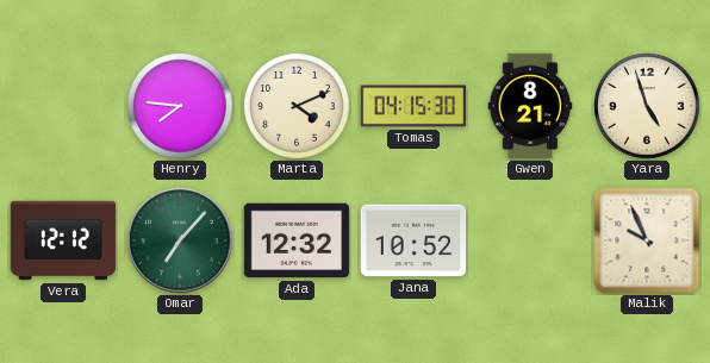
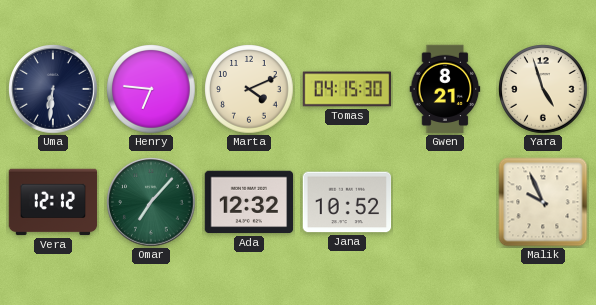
Uma: none -> 6:31 (53, 89)
Henry: 7:46 -> 6:46 (151, 89)
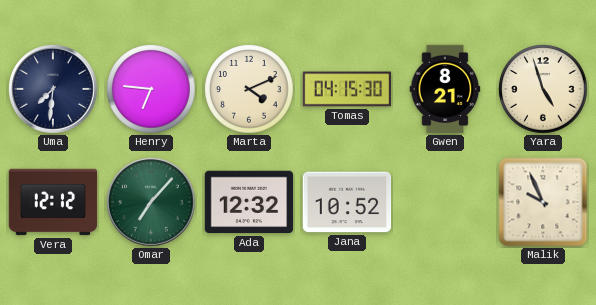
Uma: 6:31 -> 7:31 (53, 89)
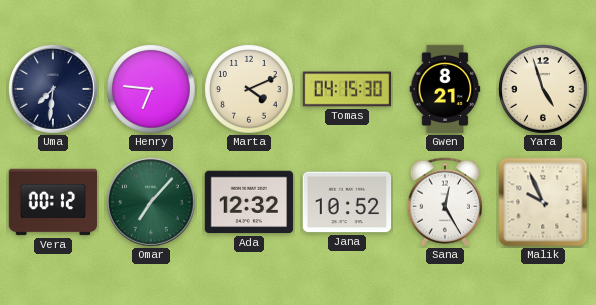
Vera: 12:12 -> 00:12 (53, 202)
Sana: none -> 12:25 (445, 202)
